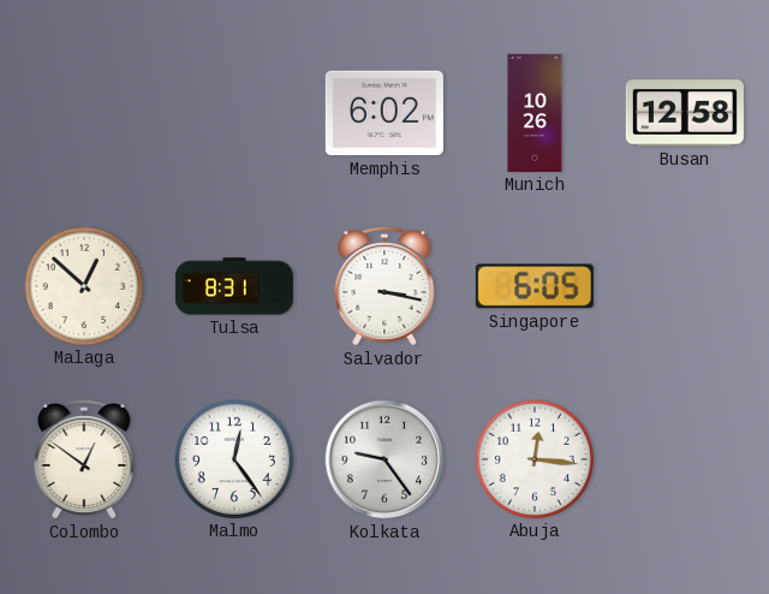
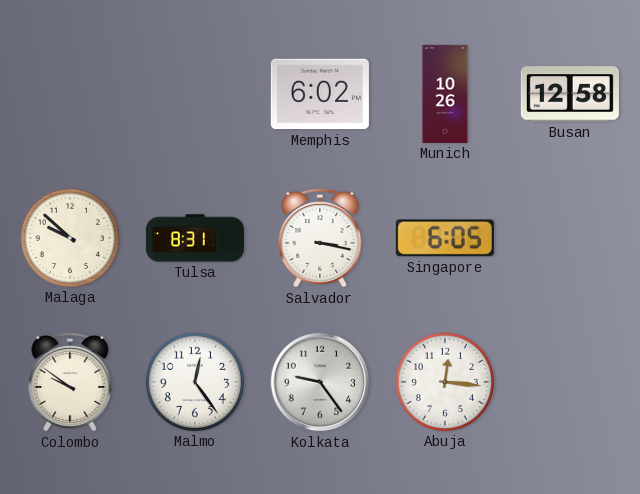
Malaga: 12:52 -> 9:52 (70, 238)
Colombo: 12:51 -> 9:51 (70, 382)
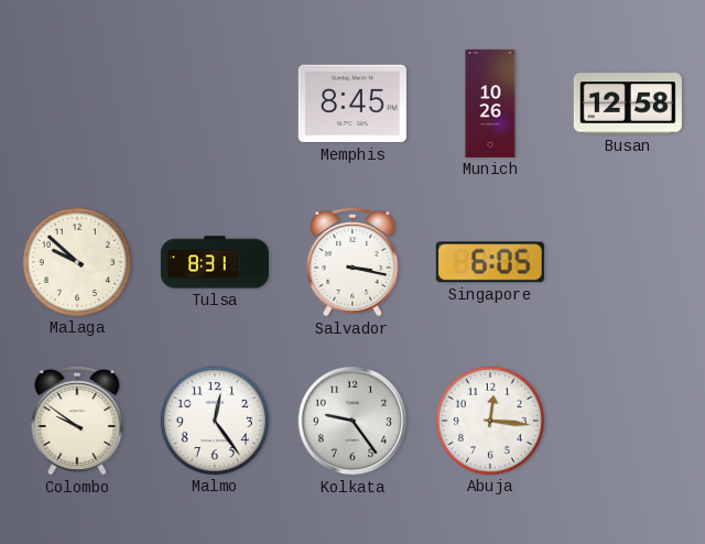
Memphis: 6:02 -> 8:45 (352, 104)
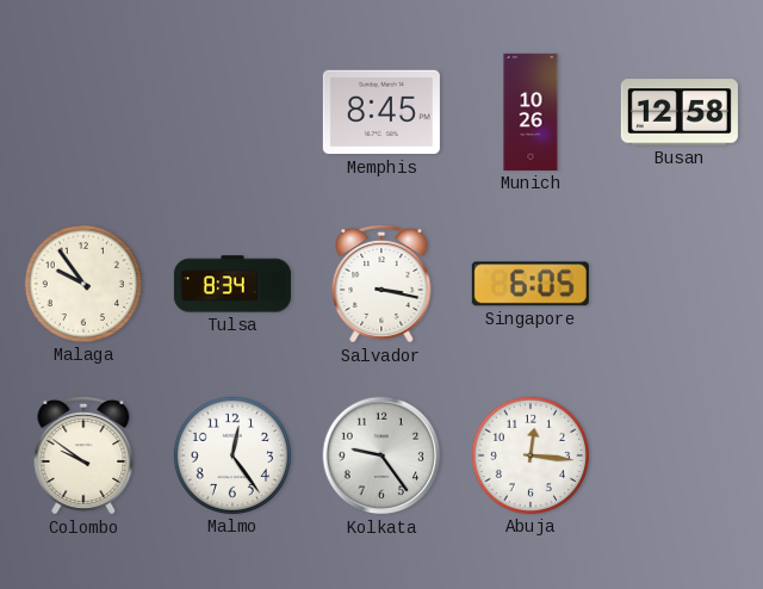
Malaga: 9:52 -> 9:54 (83, 284)
Tulsa: 8:31 -> 8:34 (232, 284)
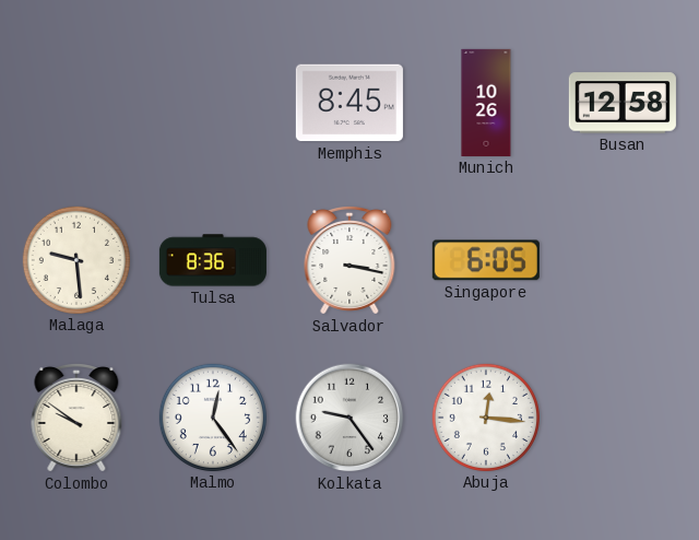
Malaga: 9:54 -> 9:29 (76, 260)
Tulsa: 8:34 -> 8:36 (213, 260)
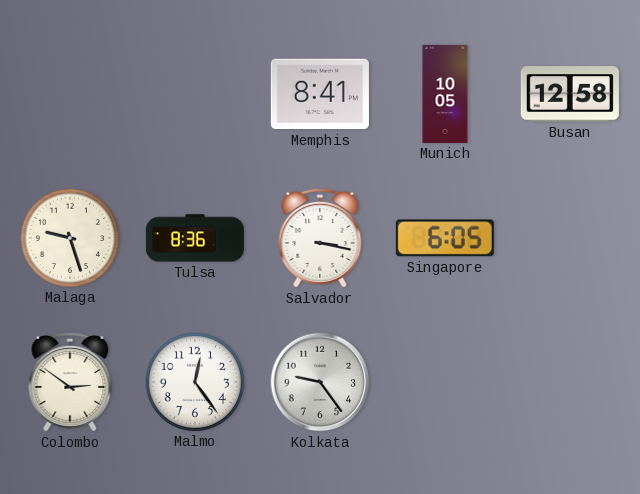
Memphis: 8:45 -> 8:41 (320, 94)
Munich: 10:26 -> 10:05 (445, 94)
Malaga: 9:29 -> 9:27 (70, 238)
Colombo: 9:51 -> 2:51 (70, 382)
Abuja: 12:16 -> none (486, 418)
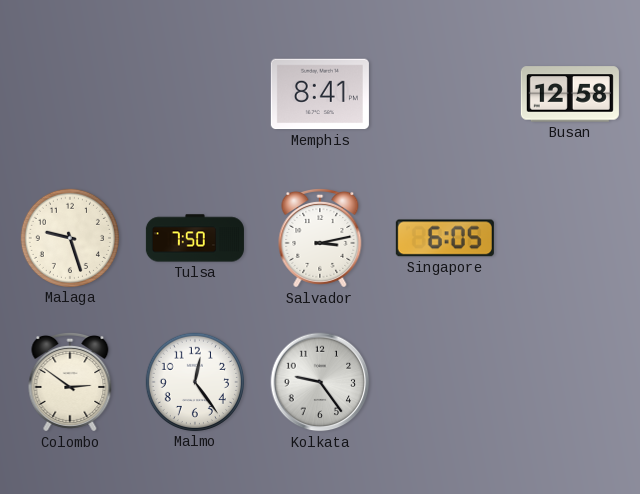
Munich: 10:05 -> none (445, 94)
Tulsa: 8:36 -> 7:50 (195, 238)
Salvador: 3:17 -> 3:13 (320, 238)
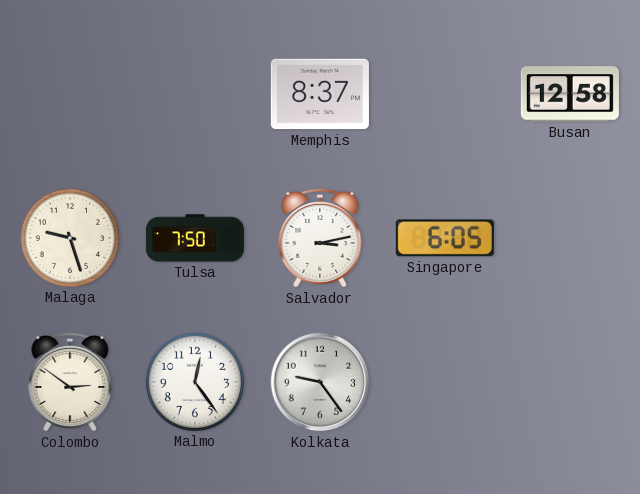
Memphis: 8:41 -> 8:37 (320, 94)
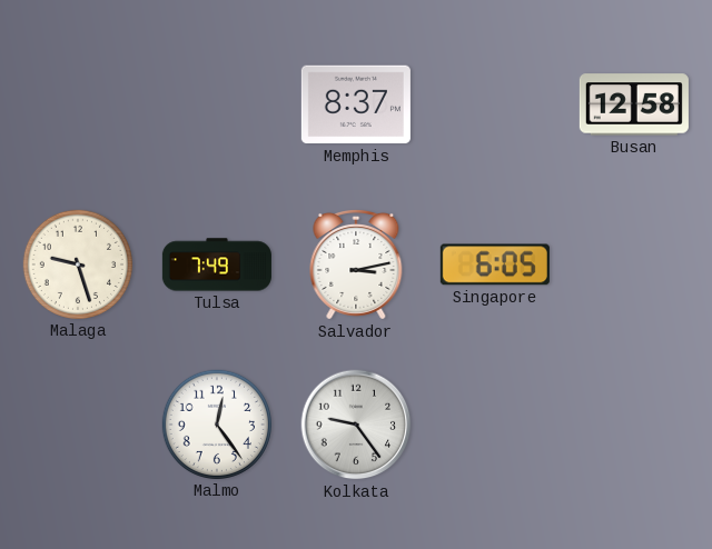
Tulsa: 7:50 -> 7:49 (217, 264)
Colombo: 2:51 -> none (70, 382)
